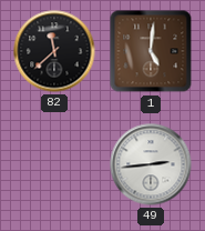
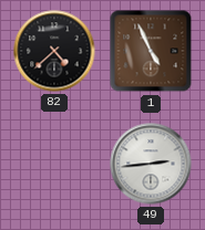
82: 11:38 -> 4:38 (54, 51)
1: 5:01 -> 4:56 (151, 51)
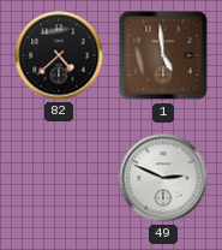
1: 4:56 -> 4:59 (163, 55)
49: 2:44 -> 2:49 (163, 178)
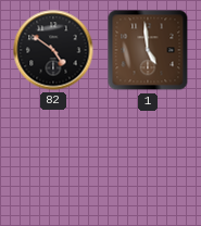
82: 4:38 -> 4:51 (53, 50)
49: 2:49 -> none (163, 178)
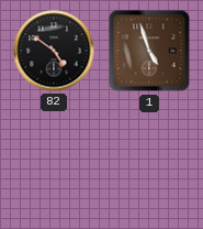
1: 4:59 -> 4:57 (149, 51)
